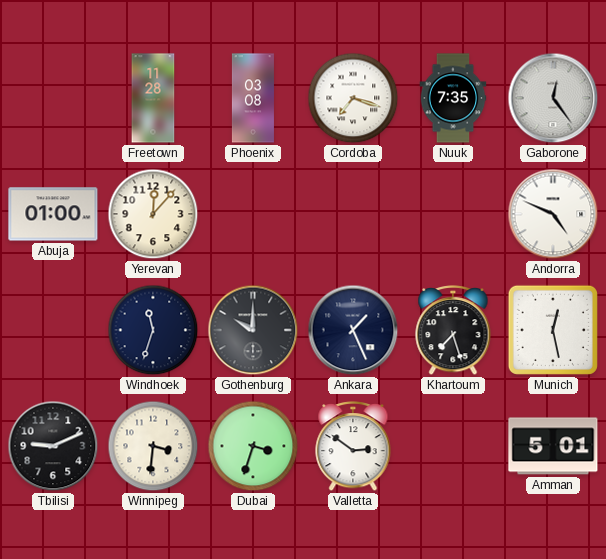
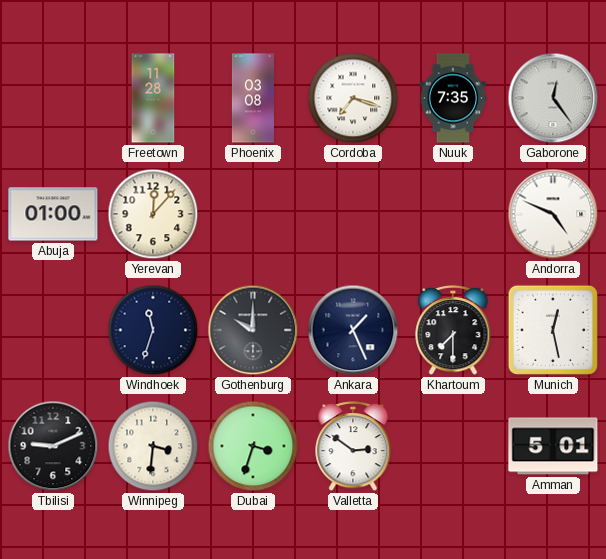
Khartoum: 7:27 -> 7:30 (453, 331)
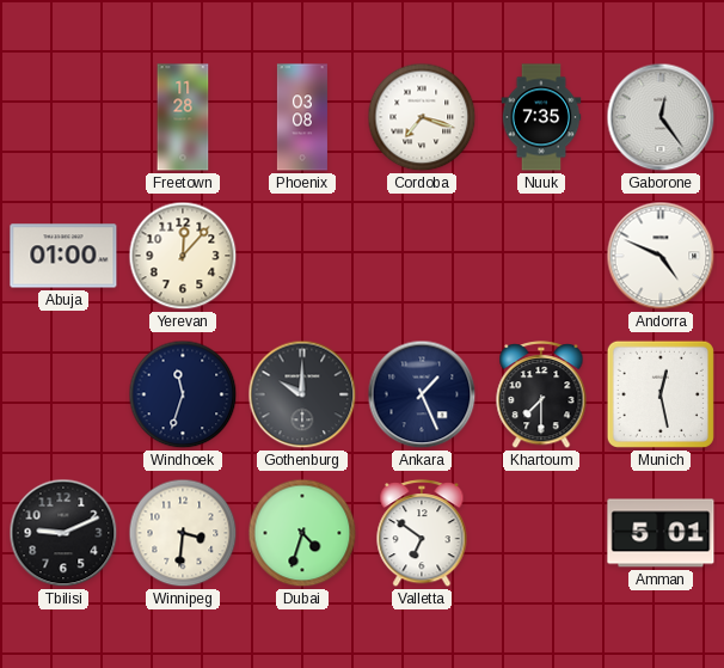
Dubai: 3:33 -> 4:33 (302, 533)
Valletta: 2:51 -> 6:51 (422, 534)
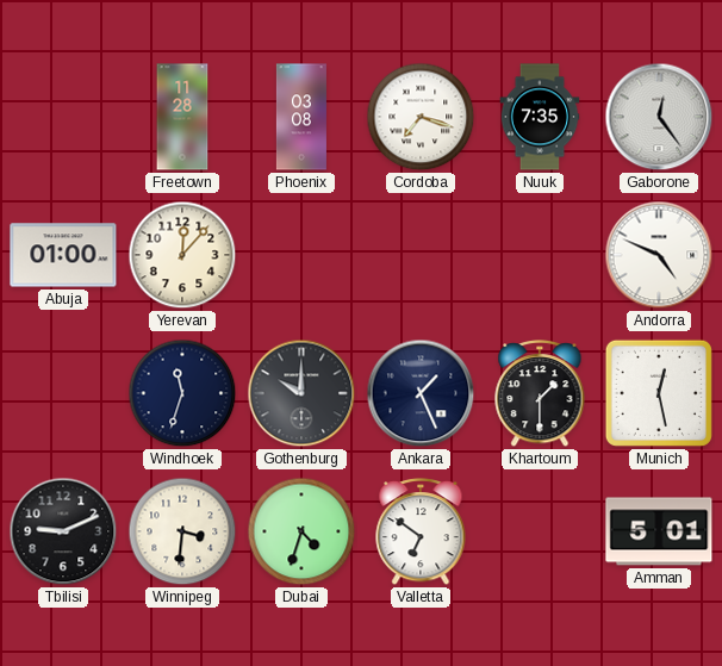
Khartoum: 7:30 -> 1:30 (540, 394)
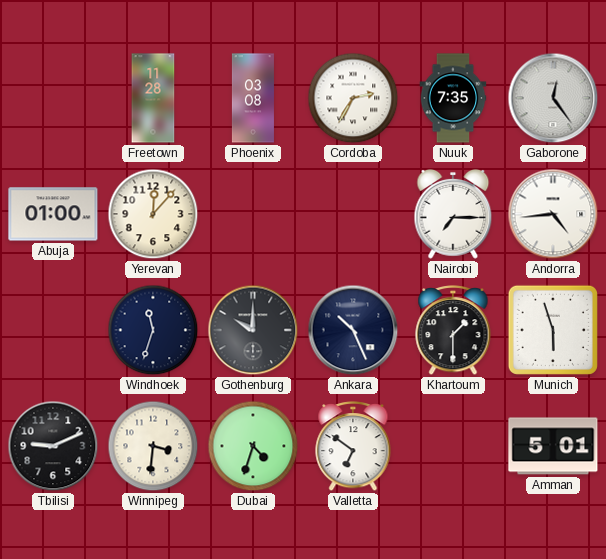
Cordoba: 7:18 -> 2:35 (353, 98)
Nairobi: none -> 7:15 (453, 214)
Andorra: 4:49 -> 4:44 (553, 214)
Ankara: 1:26 -> 10:26 (353, 330)
Munich: 12:28 -> 5:57 (553, 330)
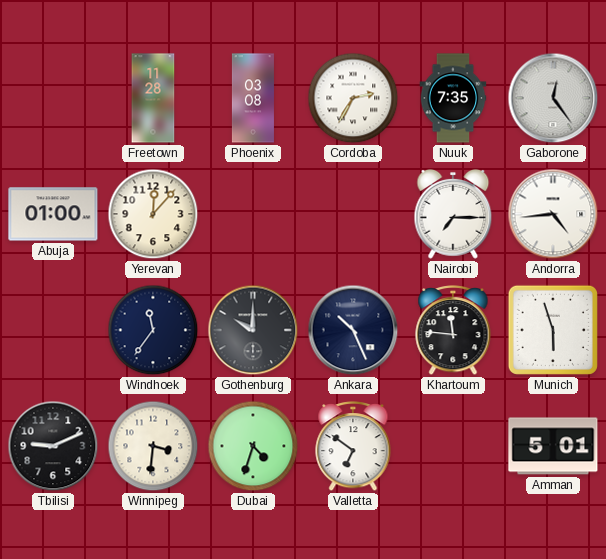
Windhoek: 11:33 -> 11:36 (153, 330)
Khartoum: 1:30 -> 11:46 (453, 331)
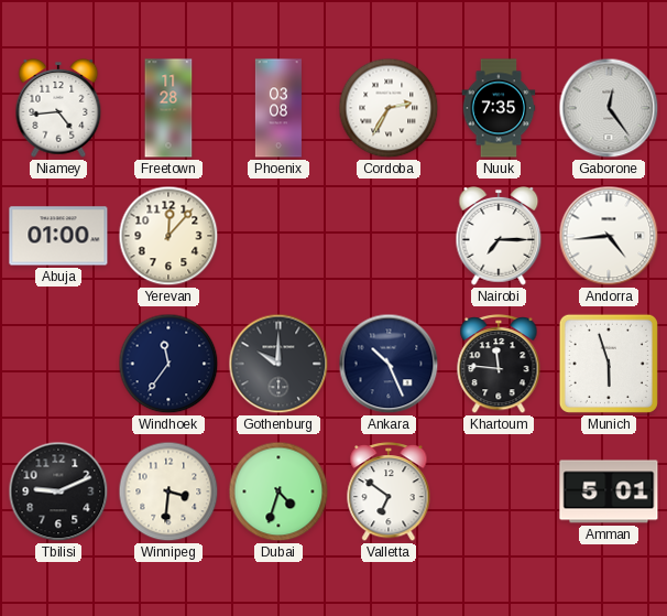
Niamey: none -> 4:44 (58, 108)
